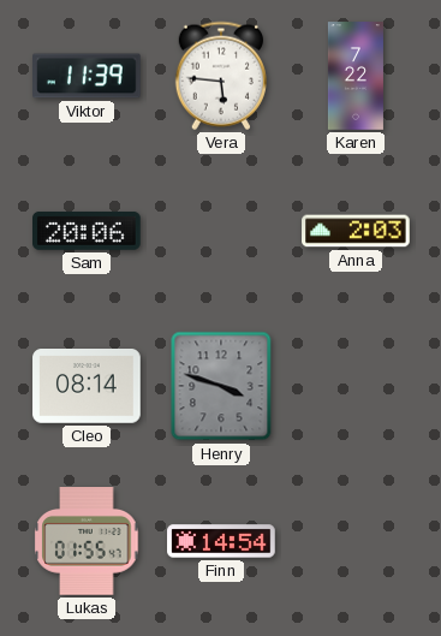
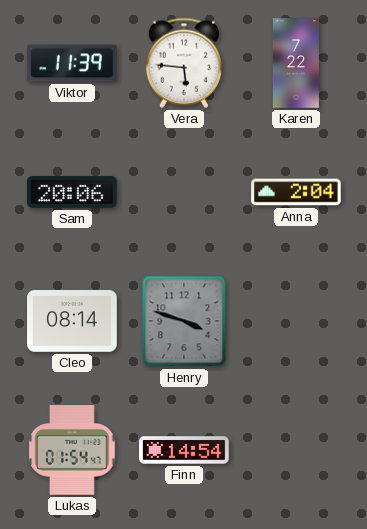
Anna: 2:03 -> 2:04 (296, 192)
Lukas: 01:55 -> 01:54 (72, 451)
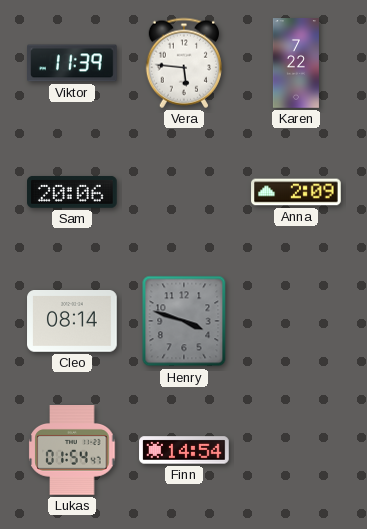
Anna: 2:04 -> 2:09 (296, 192)
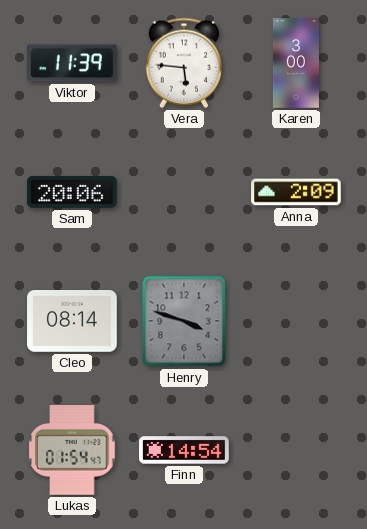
Karen: 7:22 -> 3:00 (296, 63)
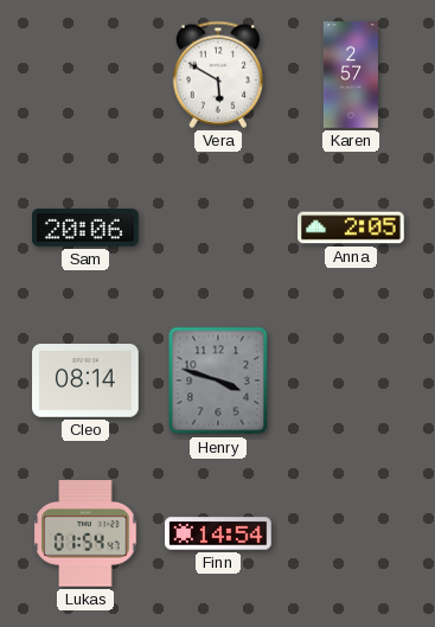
Viktor: 11:39 -> none (73, 63)
Vera: 5:46 -> 5:50 (217, 75)
Karen: 3:00 -> 2:57 (351, 75)
Anna: 2:09 -> 2:05 (351, 228)
